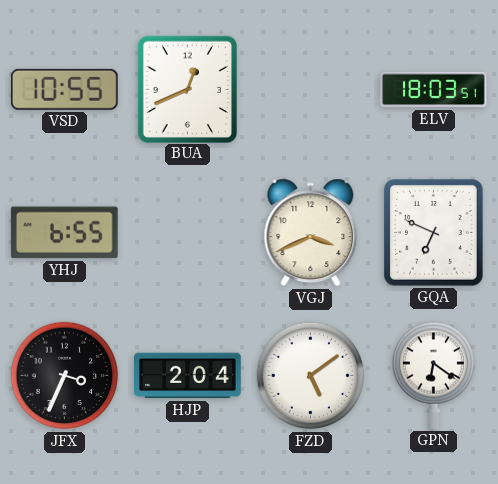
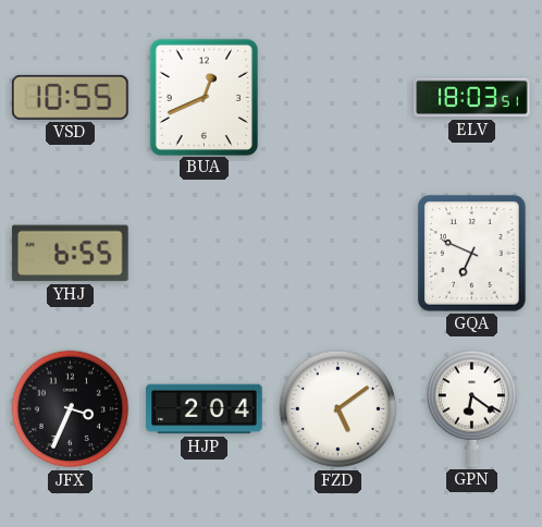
VGJ: 3:41 -> none (311, 233)
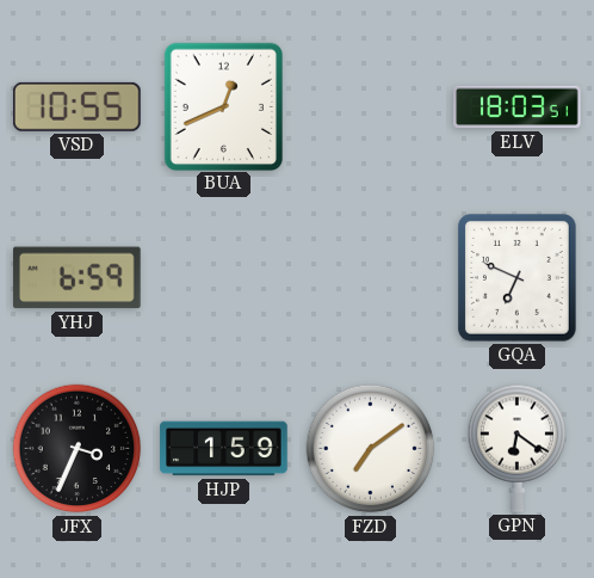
YHJ: 6:55 -> 6:59 (76, 278)
HJP: 2:04 -> 1:59 (224, 449)
FZD: 5:09 -> 7:09 (371, 449)
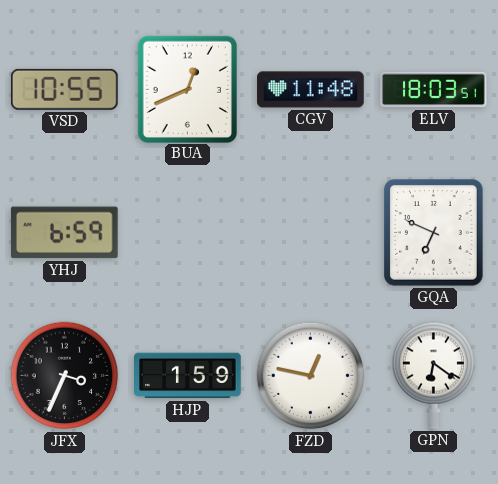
CGV: none -> 11:48 (311, 90)
FZD: 7:09 -> 12:47 (311, 376)
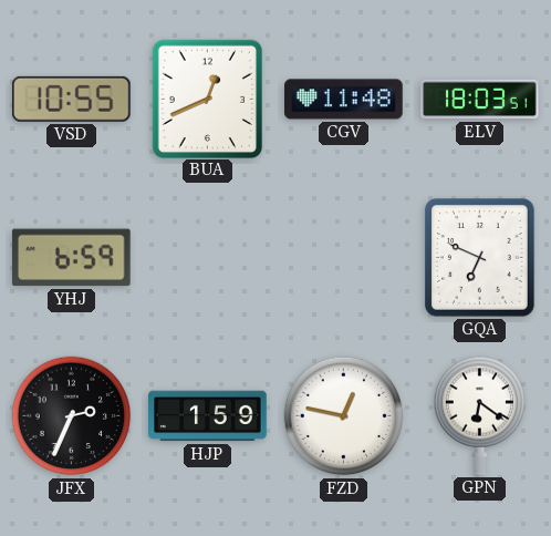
JFX: 3:34 -> 2:34 (72, 416)
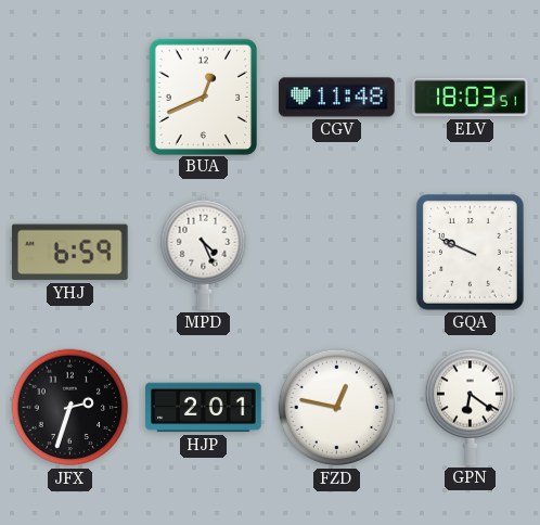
VSD: 10:55 -> none (71, 99)
MPD: none -> 4:26 (204, 252)
GQA: 6:49 -> 9:49 (470, 253)
JFX: 2:34 -> 2:33 (70, 408)
HJP: 1:59 -> 2:01 (204, 408)
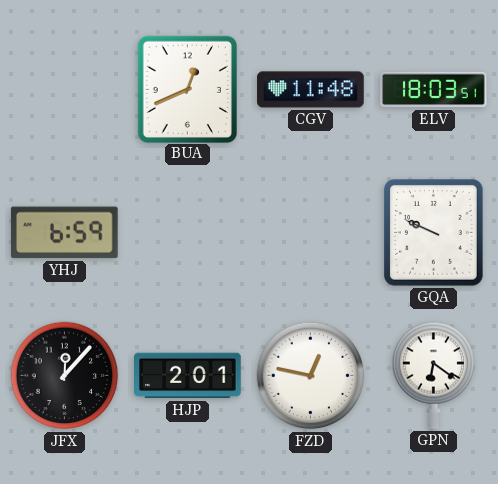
MPD: 4:26 -> none (204, 252)
JFX: 2:33 -> 12:07 (65, 376)
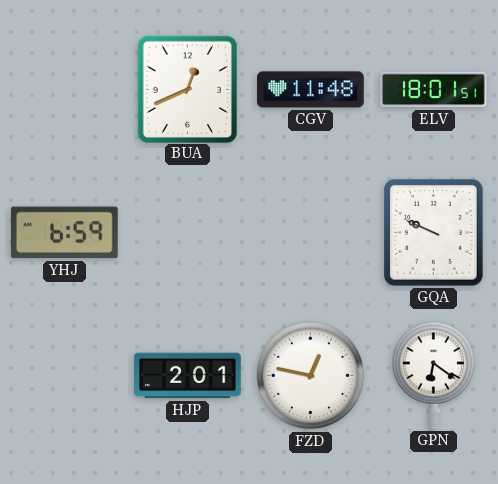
ELV: 18:03 -> 18:01 (434, 90)
JFX: 12:07 -> none (65, 376)
